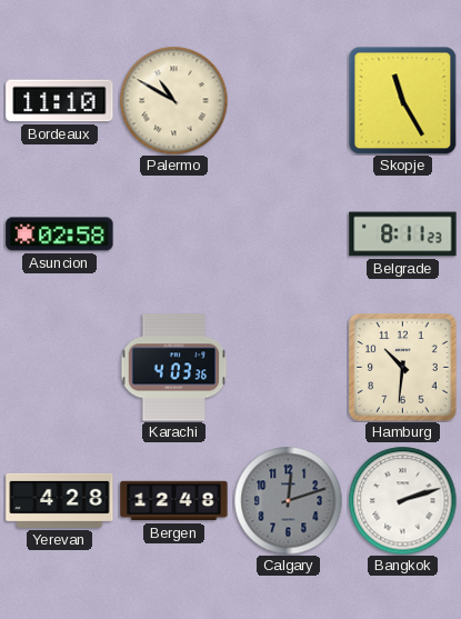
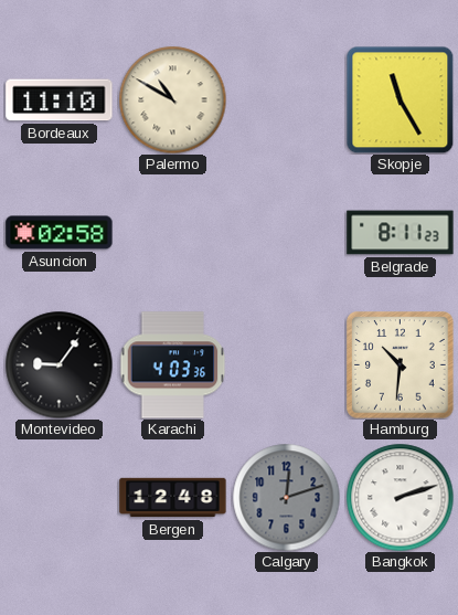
Montevideo: none -> 9:06 (58, 364)
Yerevan: 4:28 -> none (60, 500)
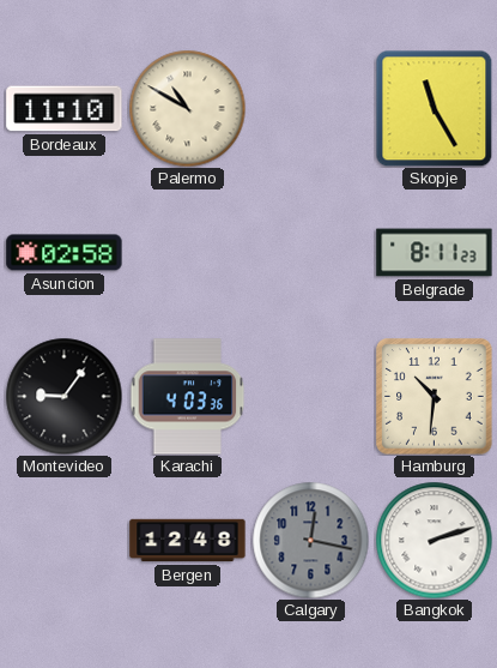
Calgary: 12:12 -> 12:17 (310, 540)
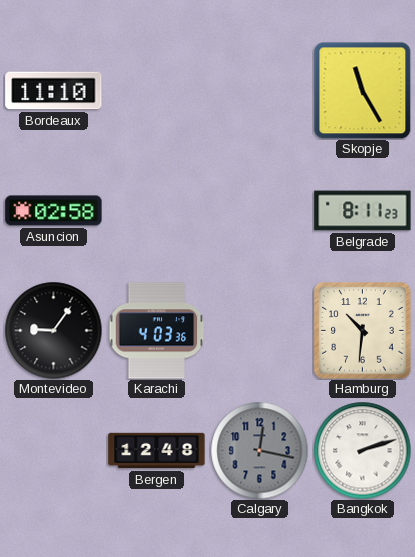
Palermo: 10:50 -> none (187, 108)
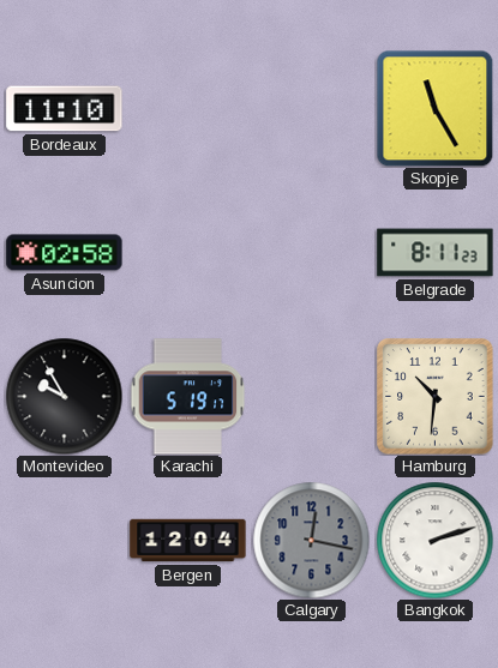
Montevideo: 9:06 -> 9:55 (64, 396)
Karachi: 4:03 -> 5:19 (188, 397)
Bergen: 12:48 -> 12:04 (188, 541)
